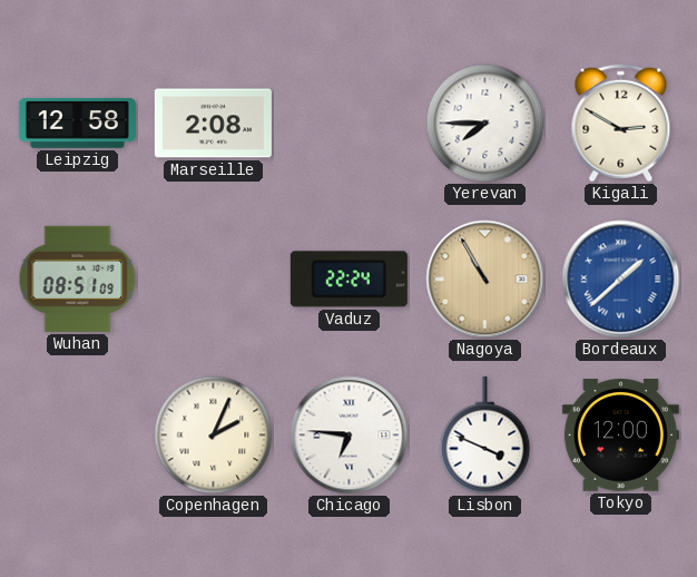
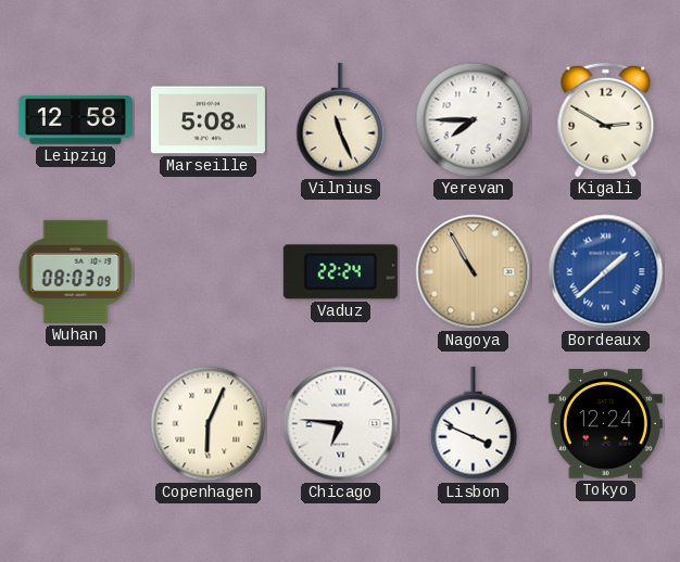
Marseille: 2:08 -> 5:08 (207, 120)
Vilnius: none -> 11:26 (341, 120)
Wuhan: 08:51 -> 08:03 (76, 271)
Copenhagen: 2:04 -> 6:04 (209, 424)
Tokyo: 12:00 -> 12:24 (605, 424)
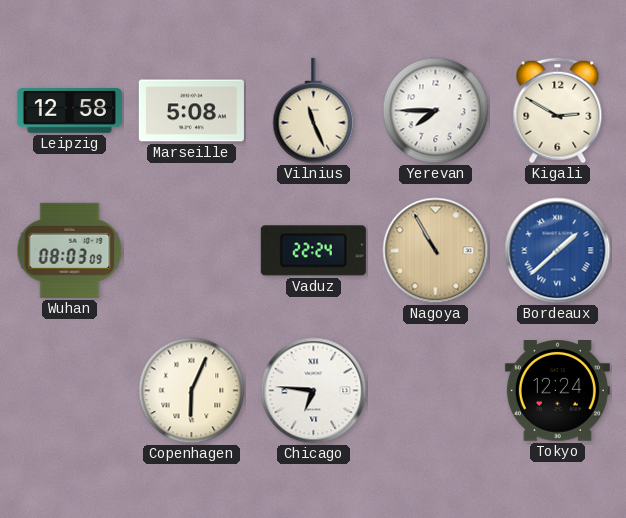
Lisbon: 3:49 -> none (474, 424)
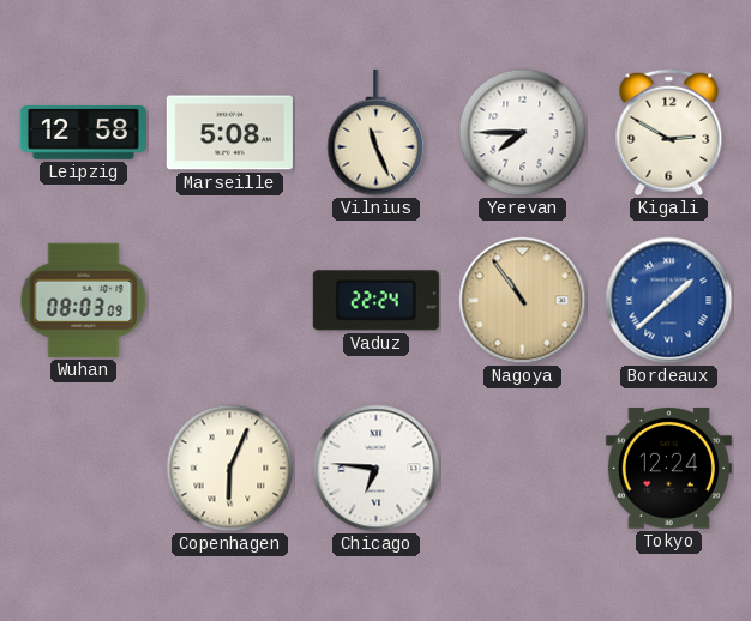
Nagoya: 10:55 -> 10:54 (523, 301)
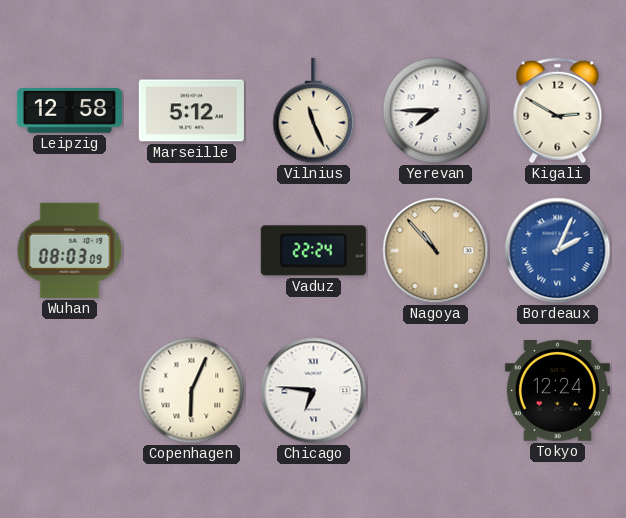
Marseille: 5:08 -> 5:12 (191, 111)
Nagoya: 10:54 -> 10:53 (436, 251)
Bordeaux: 1:38 -> 2:04 (558, 251)
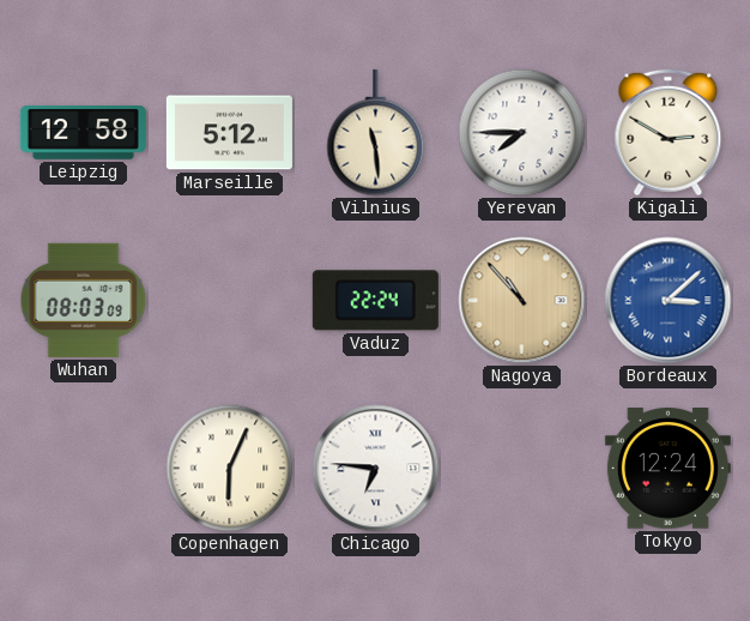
Vilnius: 11:26 -> 11:29 (376, 133)
Bordeaux: 2:04 -> 3:08 (669, 301)
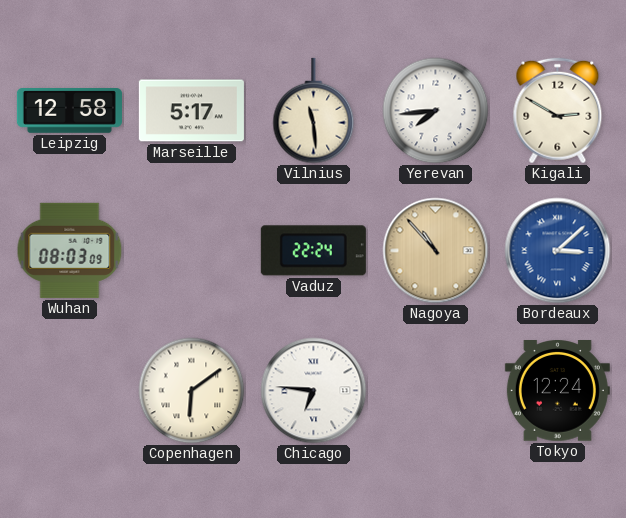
Marseille: 5:12 -> 5:17 (191, 111)
Yerevan: 7:45 -> 7:44 (436, 111)
Copenhagen: 6:04 -> 6:09 (192, 391)
